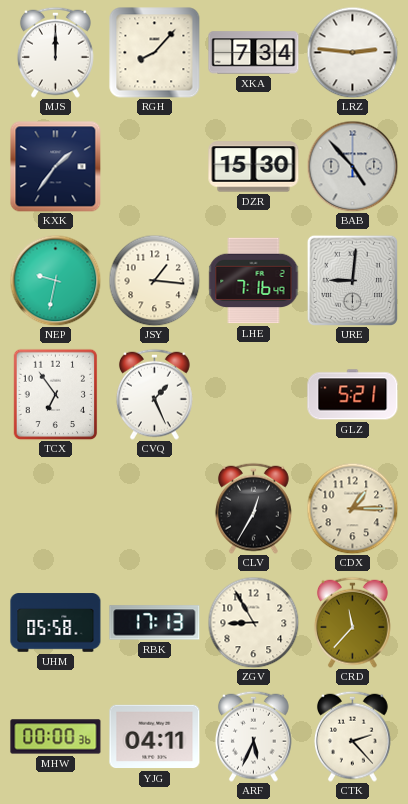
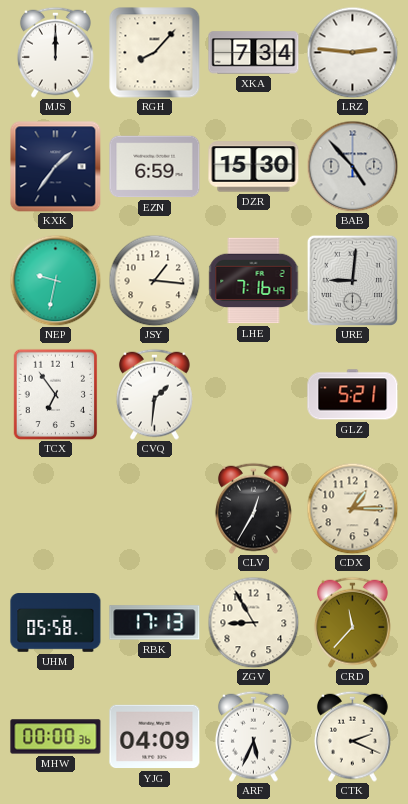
EZN: none -> 6:59 (155, 167)
CVQ: 1:26 -> 1:31 (155, 394)
YJG: 04:11 -> 04:09 (155, 737)
CTK: 2:23 -> 2:19 (353, 736)
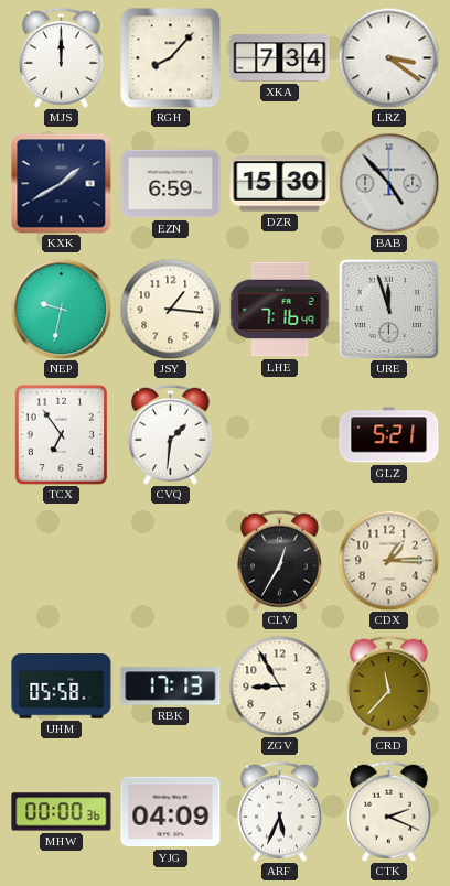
LRZ: 2:46 -> 3:21 (388, 57)
KXK: 1:36 -> 1:40 (61, 183)
URE: 9:01 -> 11:57 (388, 309)
